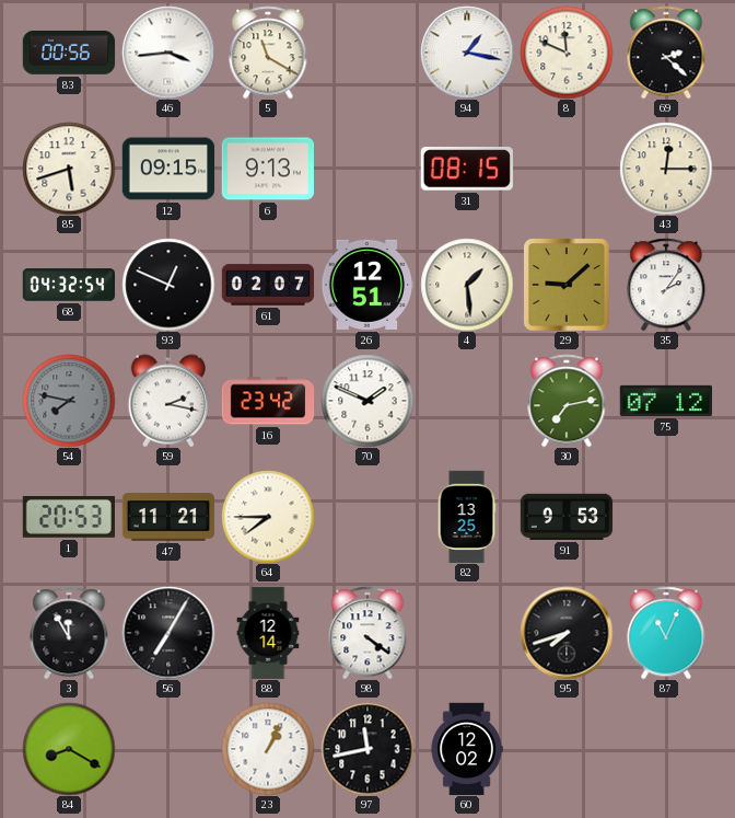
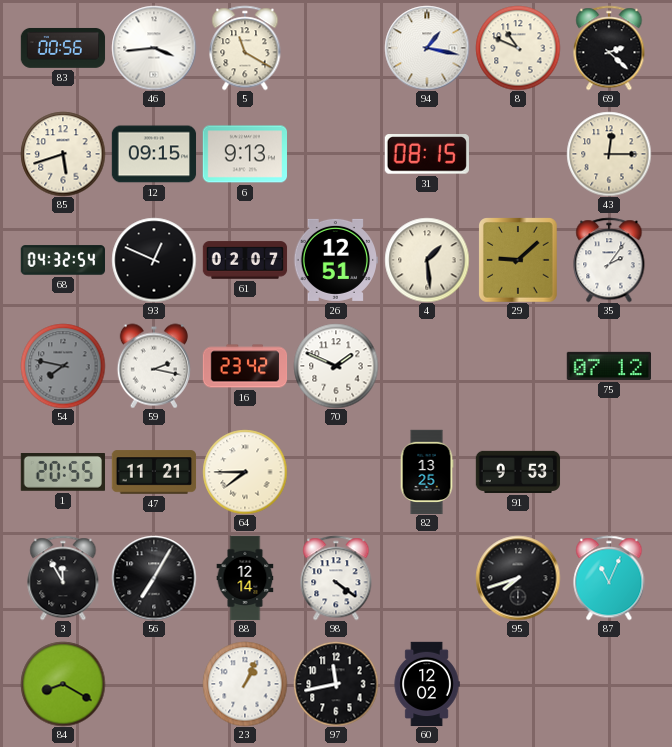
8: 11:49 -> 10:49 (518, 48)
30: 7:13 -> none (567, 401)
1: 20:53 -> 20:55 (62, 473)
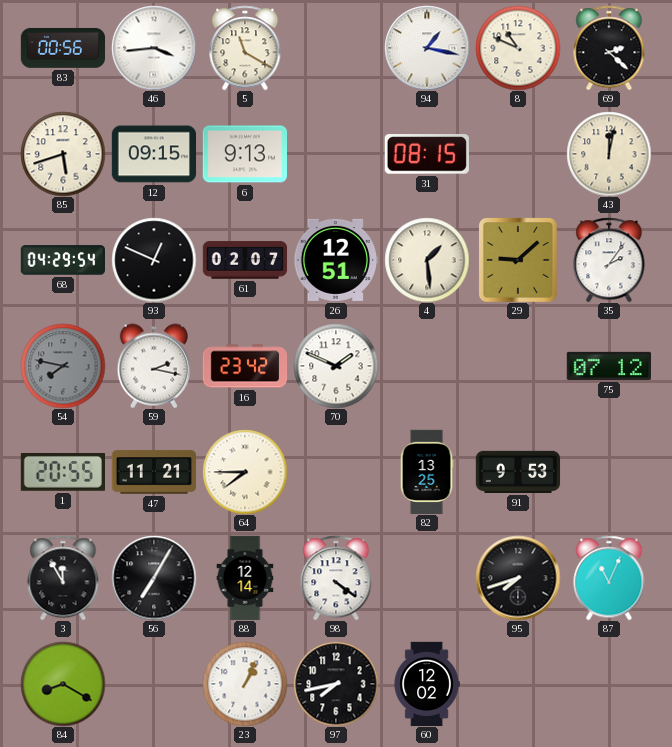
43: 12:15 -> 12:02 (609, 154)
68: 04:32 -> 04:29 (62, 260)
97: 11:43 -> 7:43 (336, 684)
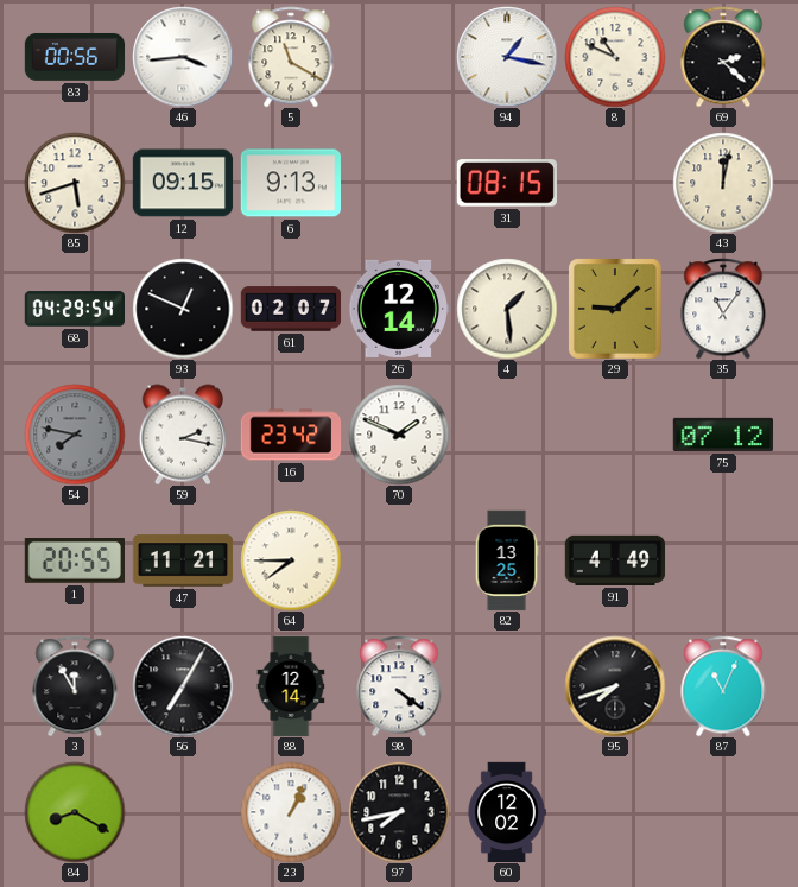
26: 12:51 -> 12:14 (398, 309)
35: 2:06 -> 11:06 (723, 309)
91: 9:53 -> 4:49 (615, 560)
